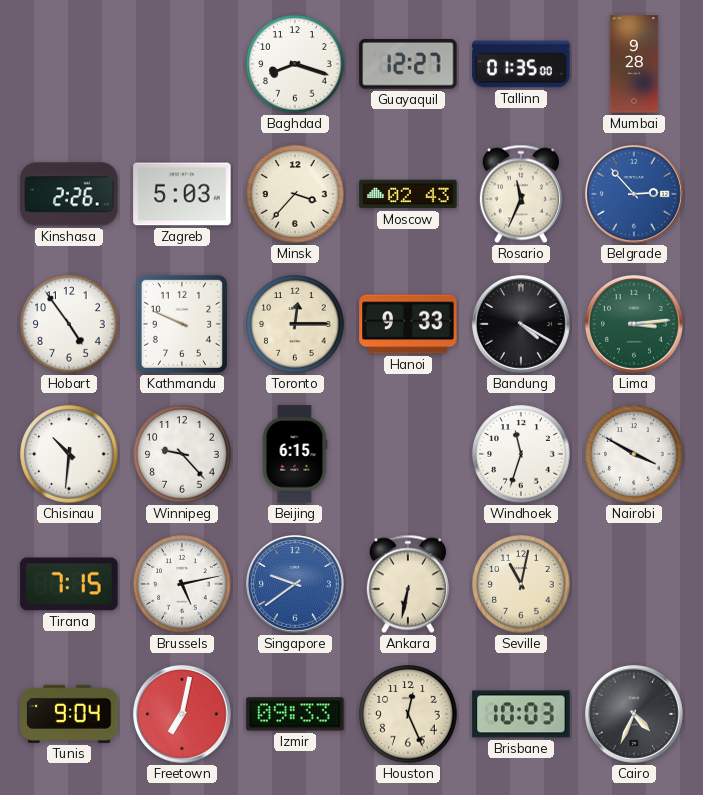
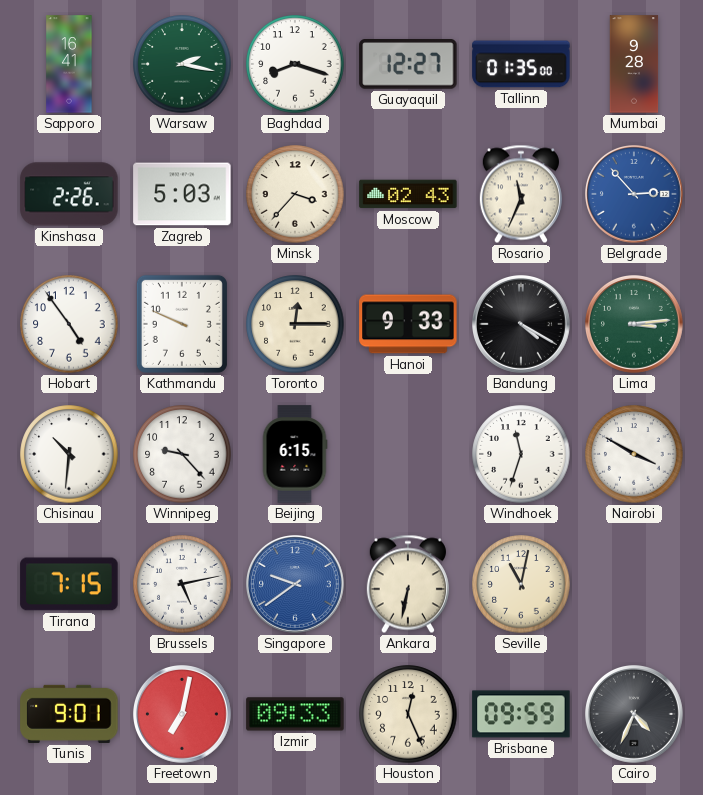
Sapporo: none -> 16:41 (69, 64)
Warsaw: none -> 2:17 (182, 64)
Tunis: 9:04 -> 9:01 (69, 714)
Brisbane: 10:03 -> 09:59 (521, 714)
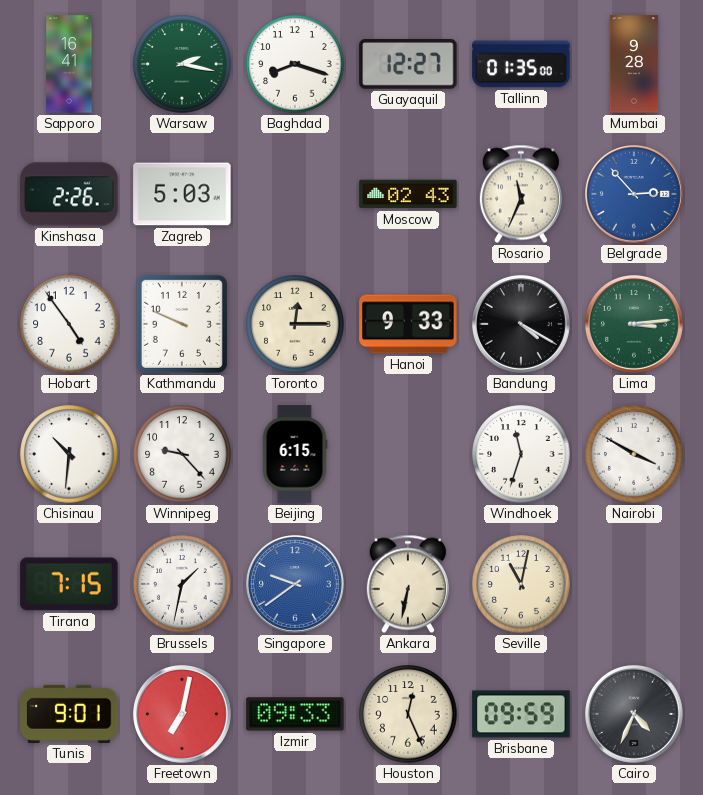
Minsk: 3:37 -> none (295, 194)
Brussels: 5:13 -> 1:32 (182, 584)
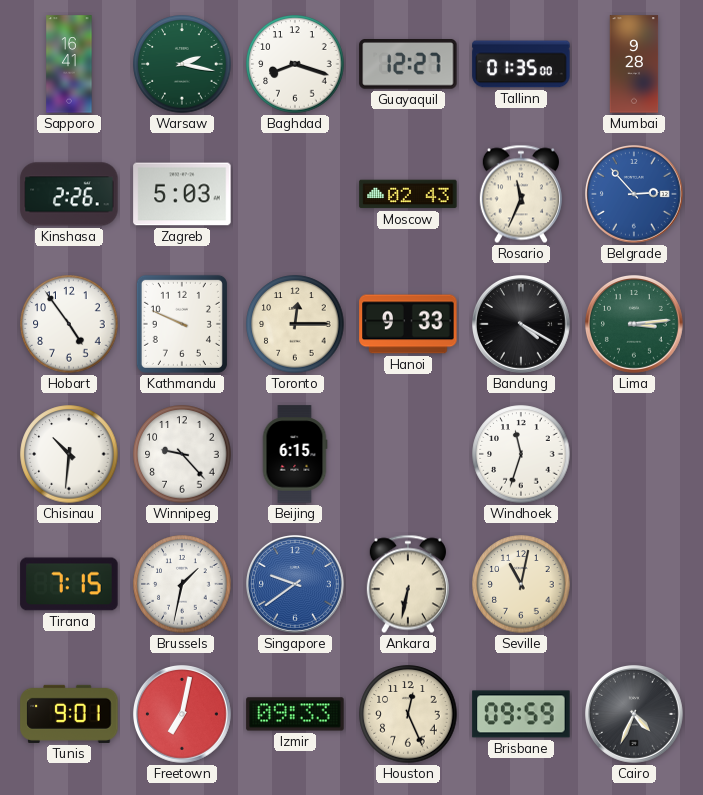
Nairobi: 3:50 -> none (634, 454)
